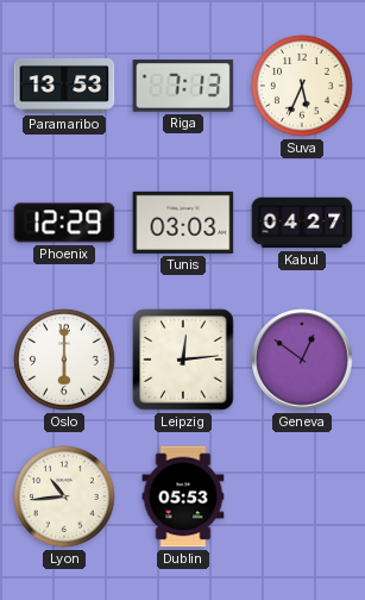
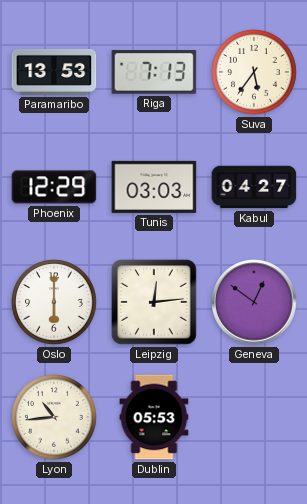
Suva: 5:34 -> 5:36 (254, 72)
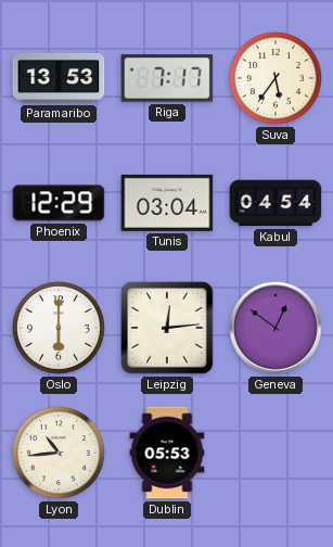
Riga: 7:13 -> 7:17 (167, 78)
Tunis: 03:03 -> 03:04 (167, 203)
Kabul: 04:27 -> 04:54 (276, 203)
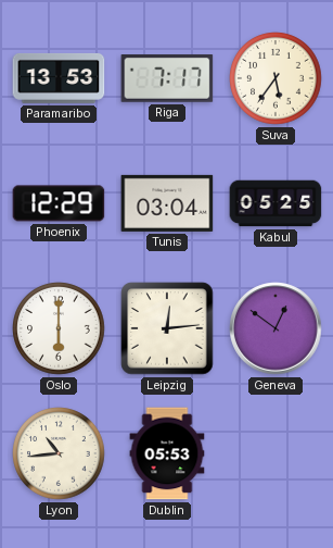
Kabul: 04:54 -> 05:25 (276, 203)
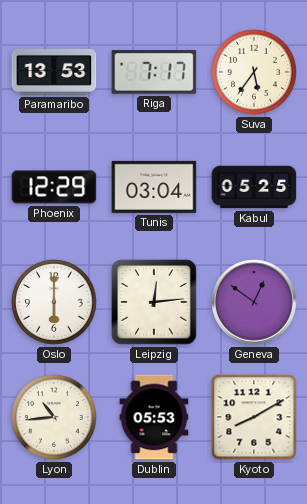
Kyoto: none -> 8:10 (254, 417)
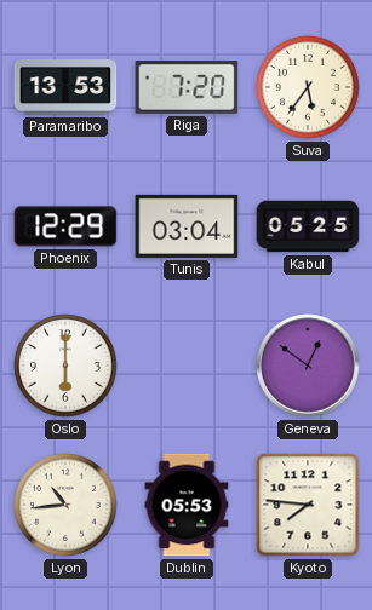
Riga: 7:17 -> 7:20 (187, 87)
Leipzig: 12:14 -> none (154, 302)
Kyoto: 8:10 -> 7:46 (308, 505)
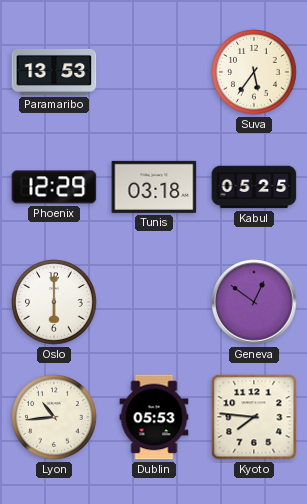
Riga: 7:20 -> none (187, 87)
Tunis: 03:04 -> 03:18 (154, 187)
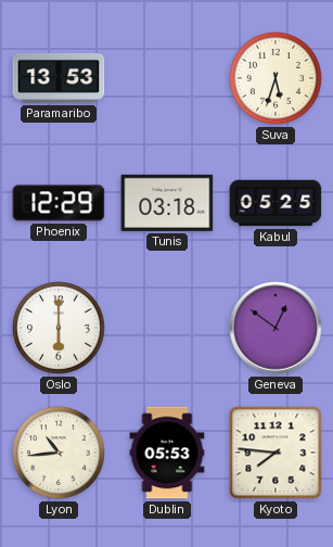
Suva: 5:36 -> 5:33 (276, 78)
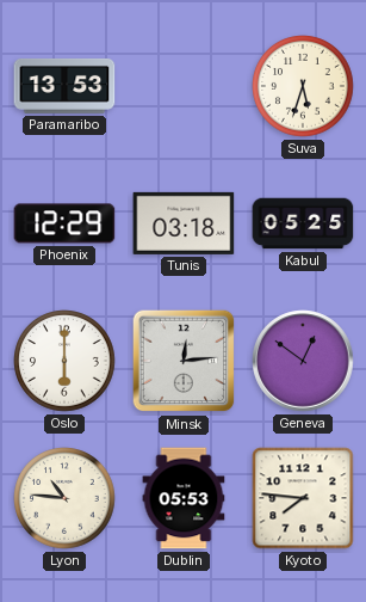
Minsk: none -> 12:14 (184, 361)
Lyon: 10:44 -> 10:46 (64, 498)
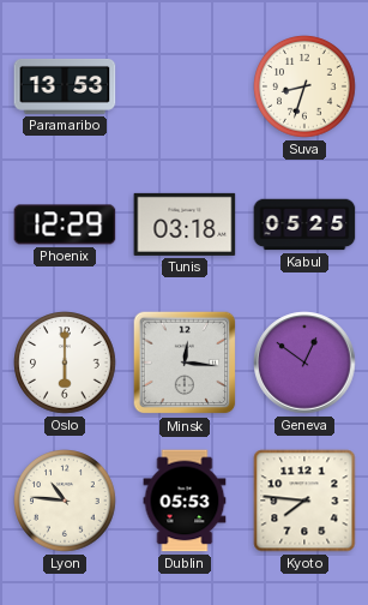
Suva: 5:33 -> 8:33 (304, 86)
Minsk: 12:14 -> 12:16 (185, 363)
